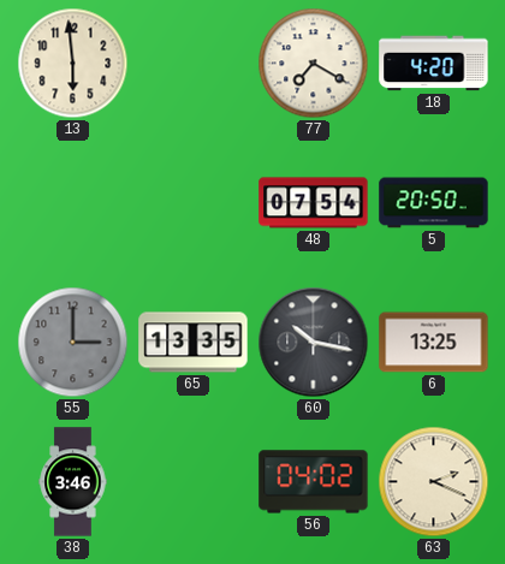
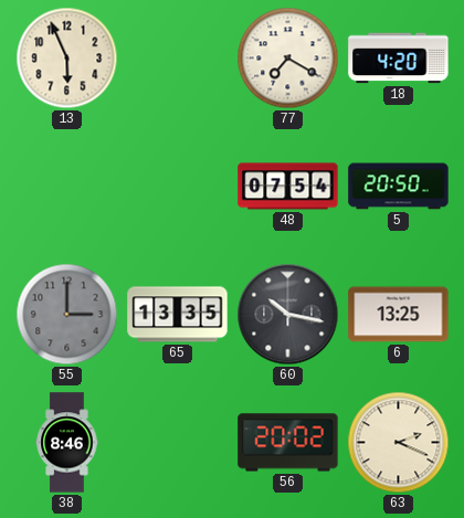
13: 5:59 -> 5:56 (67, 59)
38: 3:46 -> 8:46 (67, 443)
56: 04:02 -> 20:02 (288, 443)
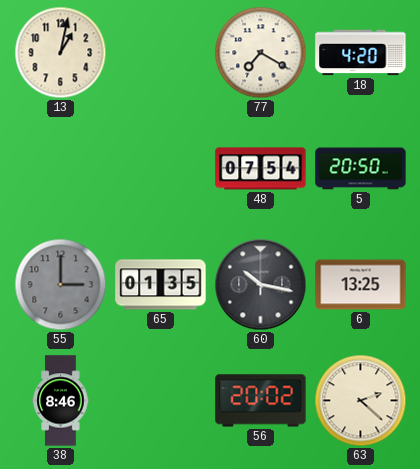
13: 5:56 -> 1:02 (61, 53)
65: 13:35 -> 01:35 (161, 285)
63: 2:19 -> 2:22 (361, 401)
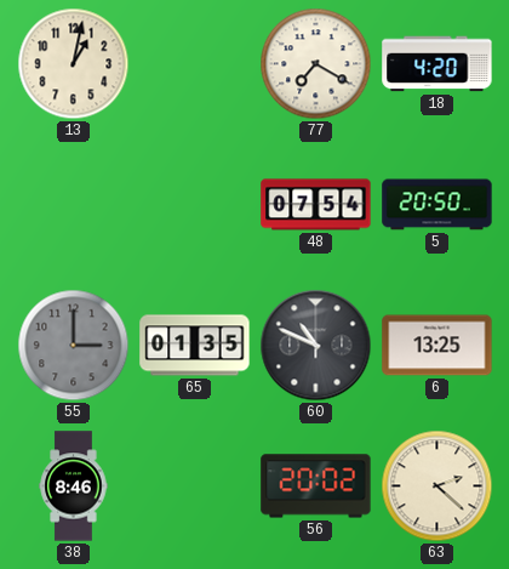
60: 10:17 -> 10:49 (316, 346)
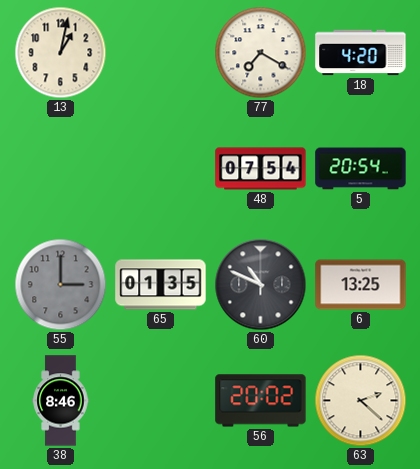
5: 20:50 -> 20:54 (361, 169)
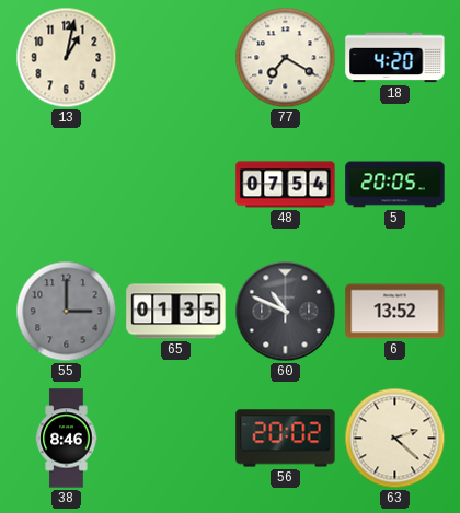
5: 20:54 -> 20:05 (395, 185)
6: 13:25 -> 13:52 (395, 312)
